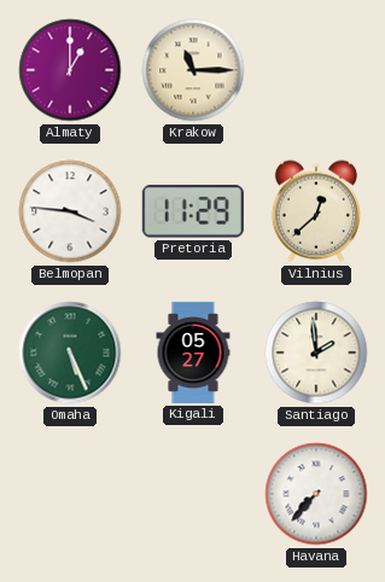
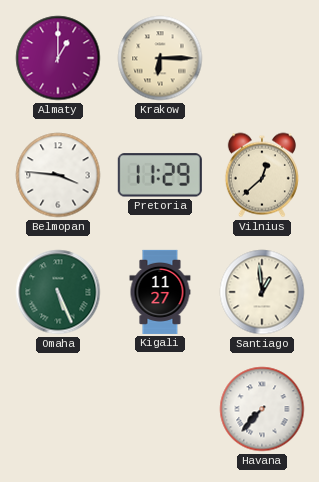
Krakow: 11:15 -> 6:15 (160, 58)
Kigali: 05:27 -> 11:27 (160, 292)
Santiago: 1:59 -> 12:59 (262, 292)
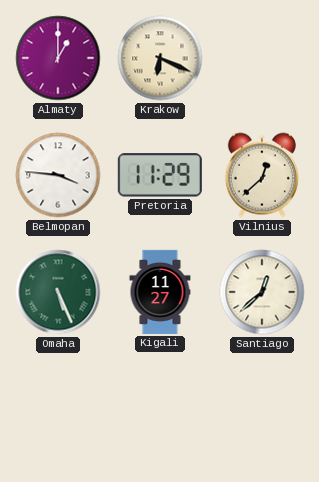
Krakow: 6:15 -> 6:19 (160, 58)
Santiago: 12:59 -> 12:38 (262, 292)
Havana: 7:37 -> none (262, 409)
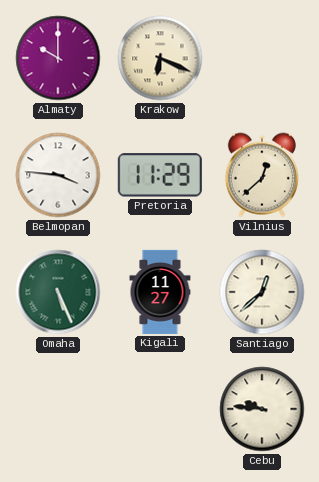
Almaty: 1:00 -> 10:00 (58, 58)
Cebu: none -> 9:46 (262, 409)
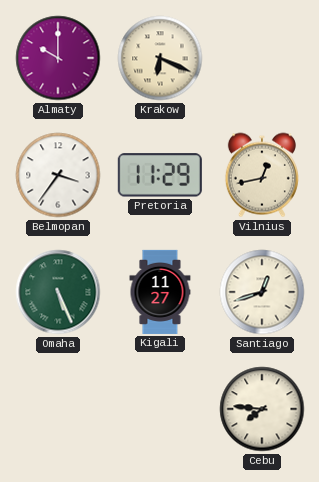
Belmopan: 3:46 -> 3:36 (58, 175)
Vilnius: 12:38 -> 12:43 (262, 175)
Santiago: 12:38 -> 12:42 (262, 292)
Cebu: 9:46 -> 7:46 (262, 409)
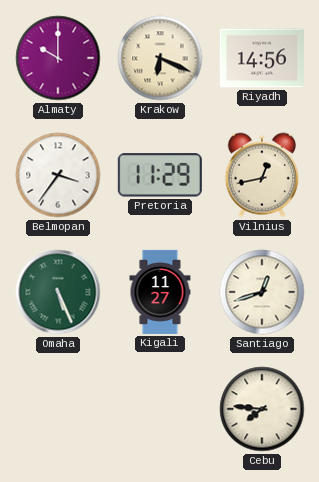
Riyadh: none -> 14:56 (262, 58)
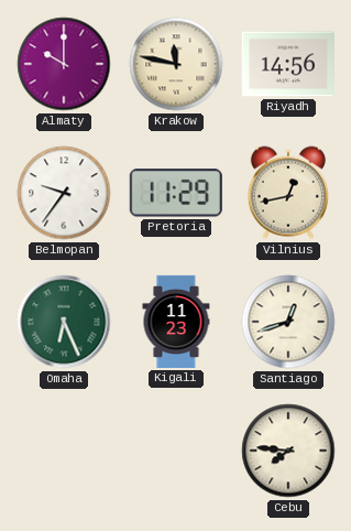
Krakow: 6:19 -> 11:47 (176, 64)
Belmopan: 3:36 -> 9:36 (64, 193)
Omaha: 5:26 -> 6:26 (64, 322)
Kigali: 11:27 -> 11:23 (176, 322)
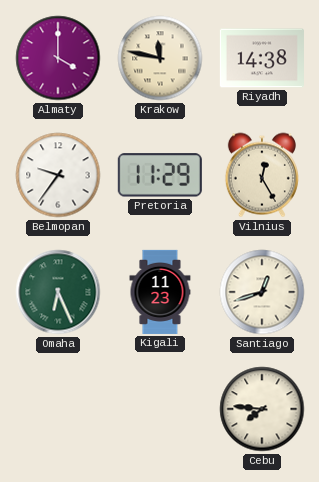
Almaty: 10:00 -> 4:00 (58, 58)
Riyadh: 14:56 -> 14:38 (262, 58)
Vilnius: 12:43 -> 12:25 (262, 175)
